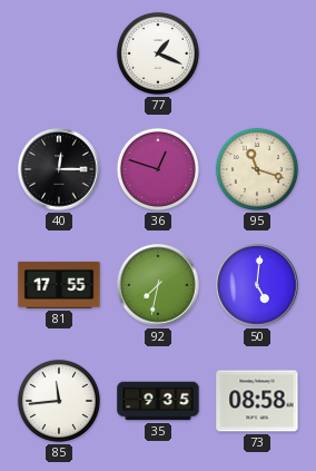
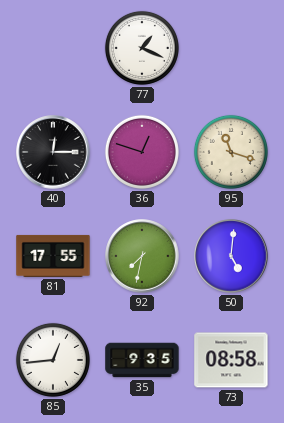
85: 11:44 -> 12:44 (53, 360)
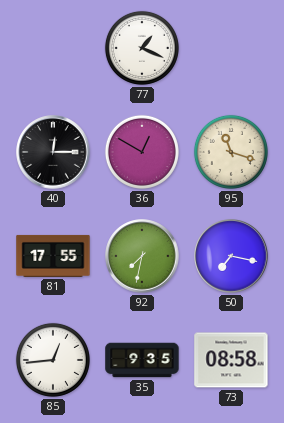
36: 12:48 -> 12:50 (142, 152)
50: 5:01 -> 7:17 (231, 256)
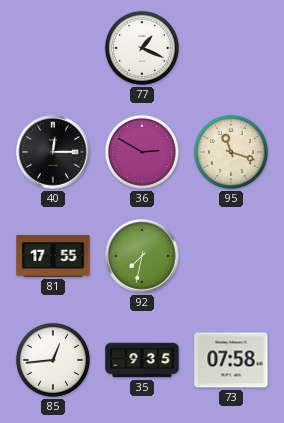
36: 12:50 -> 2:50 (142, 152)
50: 7:17 -> none (231, 256)
73: 08:58 -> 07:58 (231, 360)
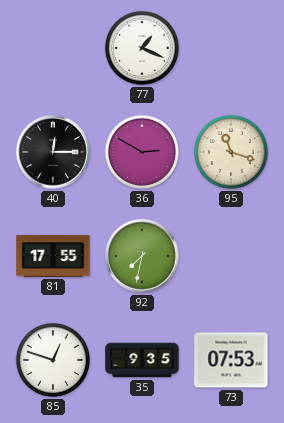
85: 12:44 -> 12:48 (53, 360)
73: 07:58 -> 07:53 (231, 360)
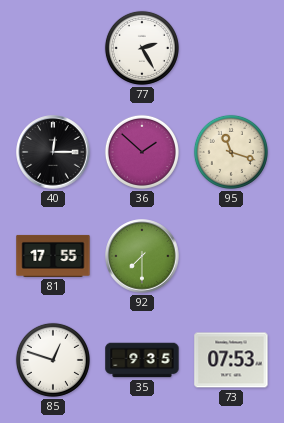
77: 1:19 -> 2:25 (142, 48)
36: 2:50 -> 1:52 (142, 152)
92: 7:32 -> 7:30 (142, 256)
